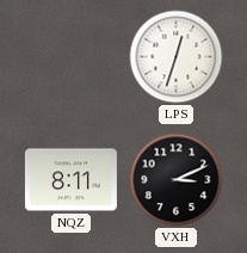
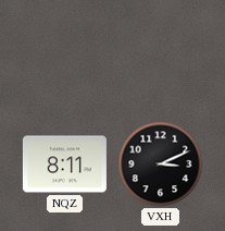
LPS: 12:33 -> none (177, 57)
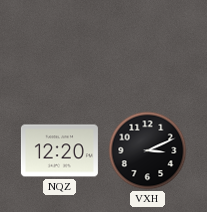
NQZ: 8:11 -> 12:20 (59, 151)
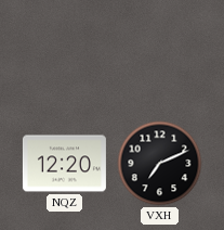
VXH: 3:11 -> 7:11 (160, 164)
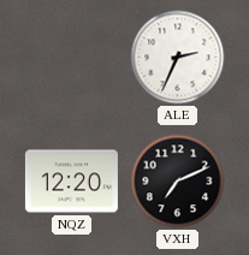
ALE: none -> 2:34 (178, 58)
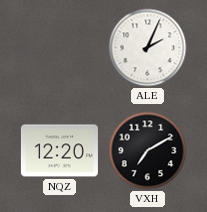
ALE: 2:34 -> 2:04 (148, 48)
VXH: 7:11 -> 7:10 (148, 151)
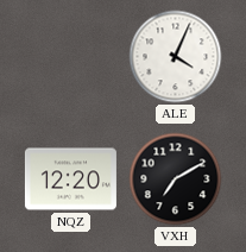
ALE: 2:04 -> 4:04 (176, 57)
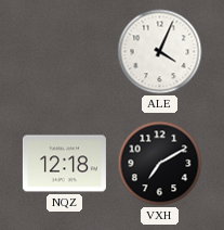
NQZ: 12:20 -> 12:18 (64, 164)
